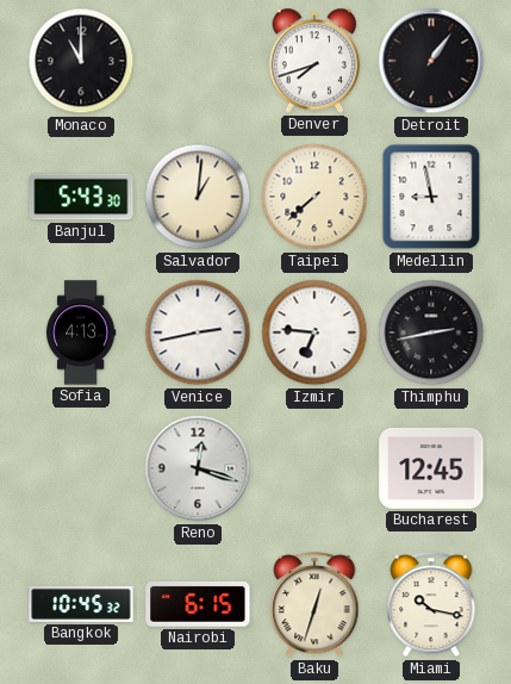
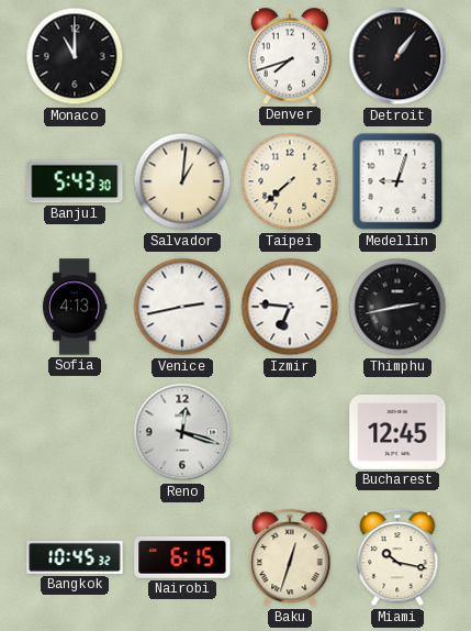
Medellin: 8:58 -> 9:03 (397, 181)
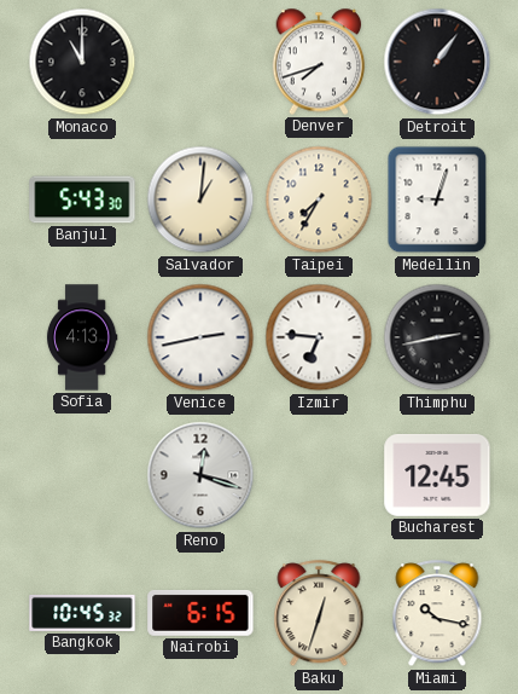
Taipei: 7:38 -> 7:35 (319, 199)
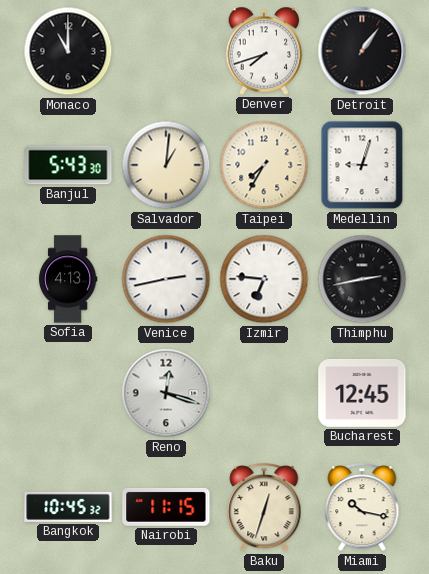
Nairobi: 6:15 -> 11:15 (166, 507)
